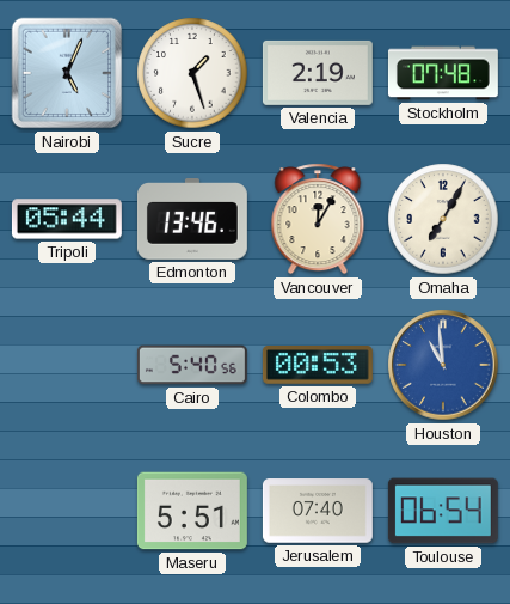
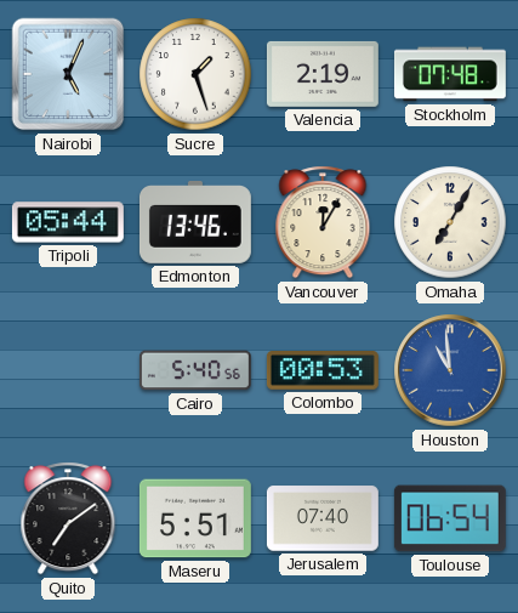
Quito: none -> 7:09 (68, 518)
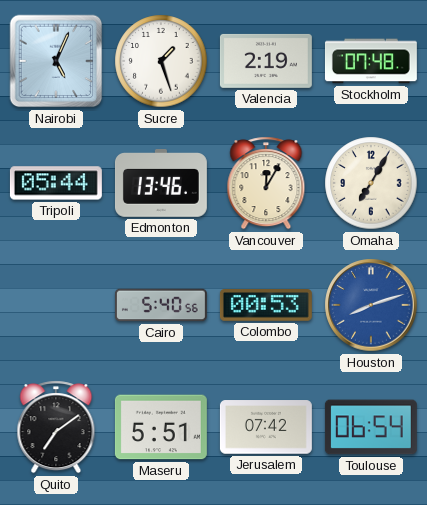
Houston: 10:59 -> 8:12 (371, 305)
Jerusalem: 07:40 -> 07:42 (266, 427)
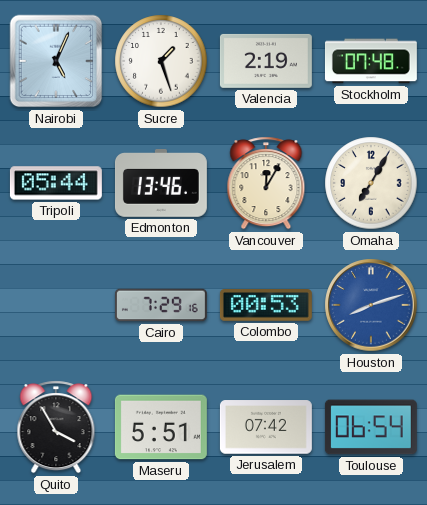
Cairo: 5:40 -> 7:29 (161, 305)
Quito: 7:09 -> 3:55 (56, 427)
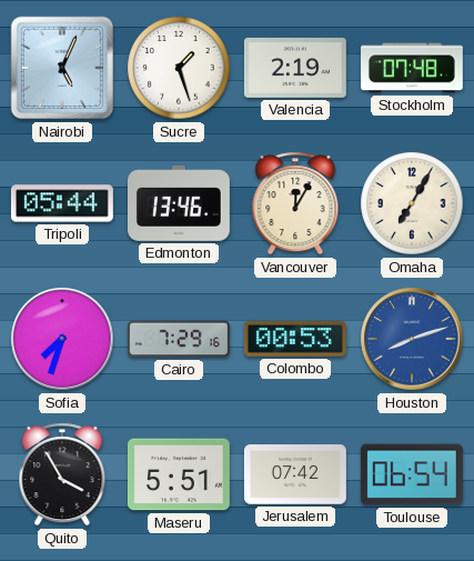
Sofia: none -> 7:33 (62, 339)
